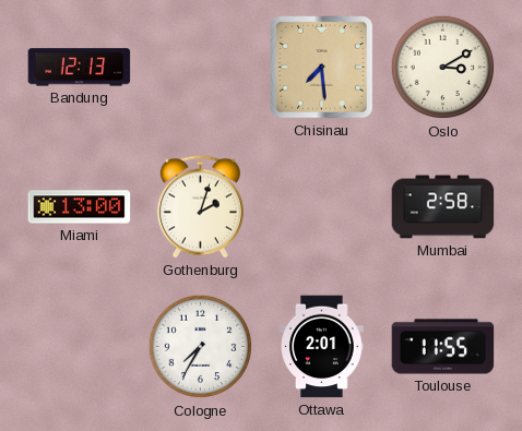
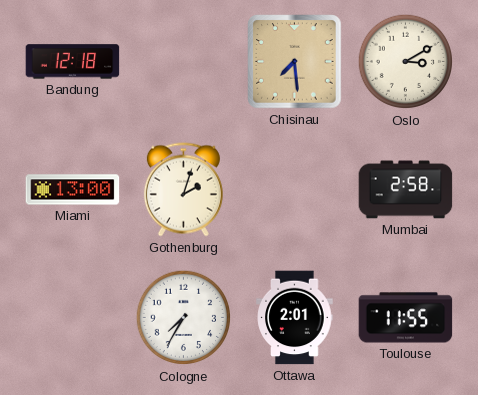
Bandung: 12:13 -> 12:18 (73, 62)
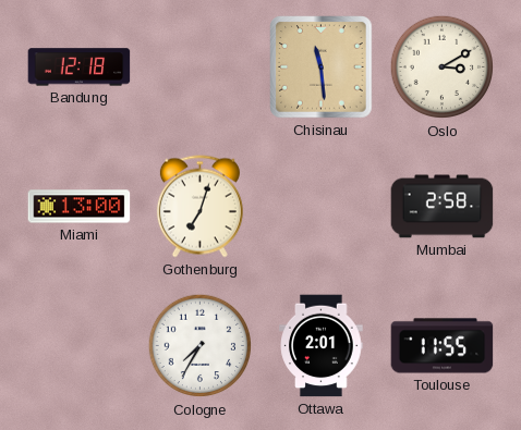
Chisinau: 7:29 -> 11:29 (322, 67)
Gothenburg: 2:03 -> 7:03 (199, 207)
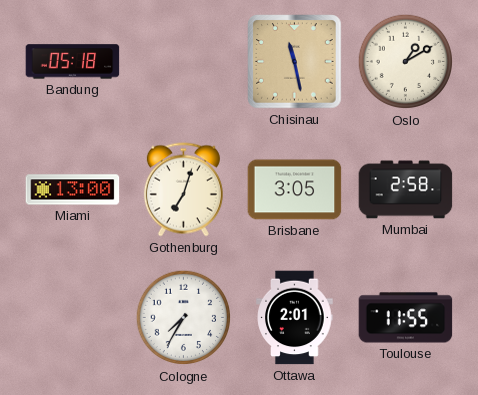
Bandung: 12:18 -> 05:18 (73, 62)
Chisinau: 11:29 -> 11:28 (295, 62)
Oslo: 3:10 -> 1:10 (406, 62)
Brisbane: none -> 3:05 (295, 190)
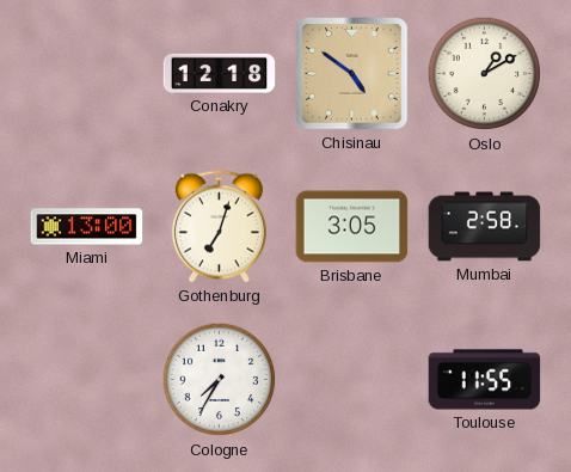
Bandung: 05:18 -> none (73, 62)
Conakry: none -> 12:18 (220, 73)
Chisinau: 11:28 -> 4:51 (352, 74)
Ottawa: 2:01 -> none (295, 318)
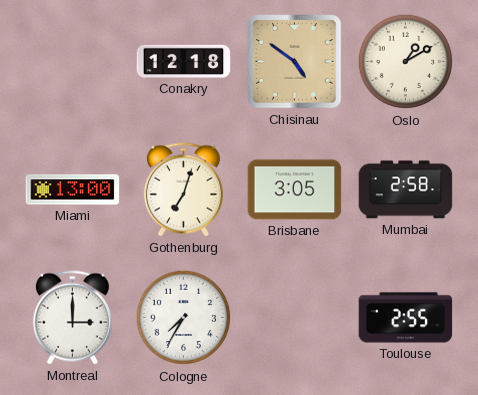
Montreal: none -> 3:00 (72, 318)
Toulouse: 11:55 -> 2:55 (406, 318)
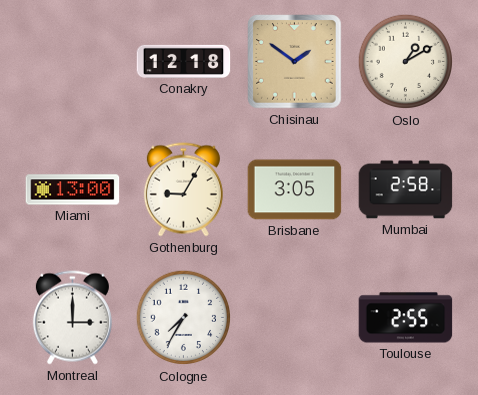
Chisinau: 4:51 -> 1:51 (295, 62)
Gothenburg: 7:03 -> 9:05 (183, 190)
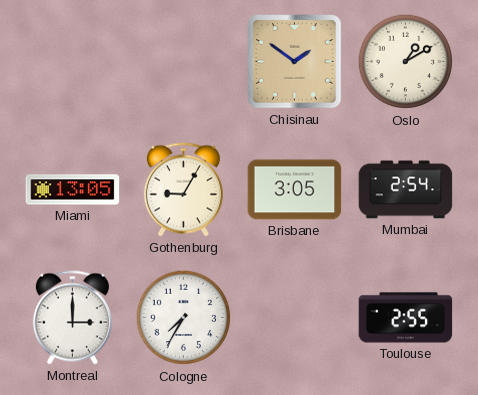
Conakry: 12:18 -> none (184, 61)
Miami: 13:00 -> 13:05 (73, 190)
Mumbai: 2:58 -> 2:54 (406, 190)
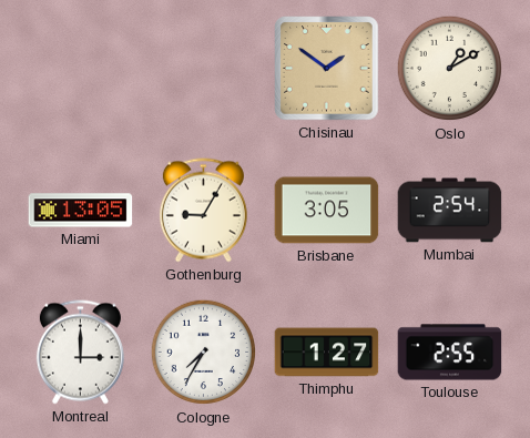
Thimphu: none -> 1:27 (327, 353)
